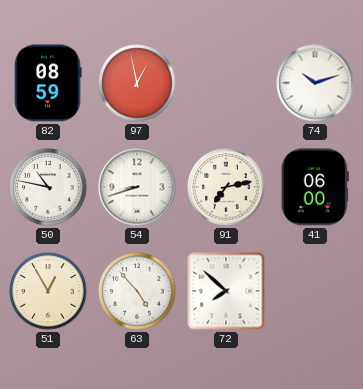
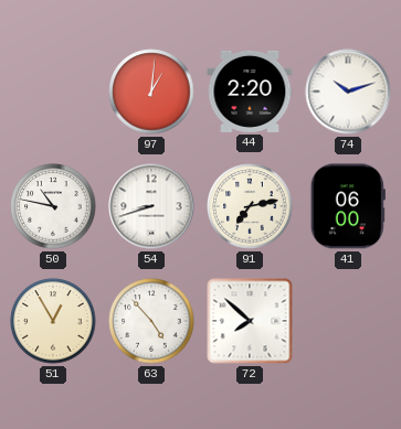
82: 08:59 -> none (48, 83)
97: 12:58 -> 1:01 (151, 92)
44: none -> 2:20 (250, 92)
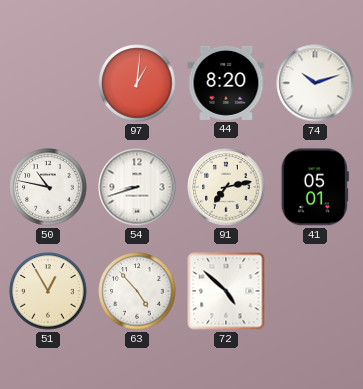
44: 2:20 -> 8:20 (226, 83)
41: 06:00 -> 05:01 (315, 187)
72: 7:52 -> 4:52 (226, 291)
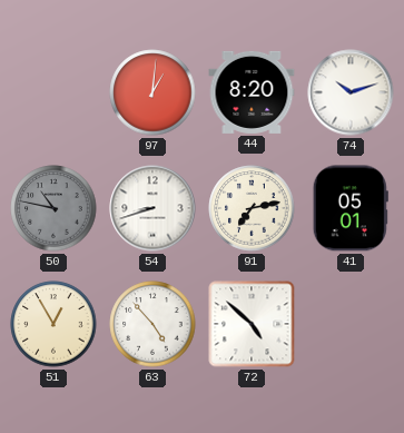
50 dial: white -> grey (53, 208)
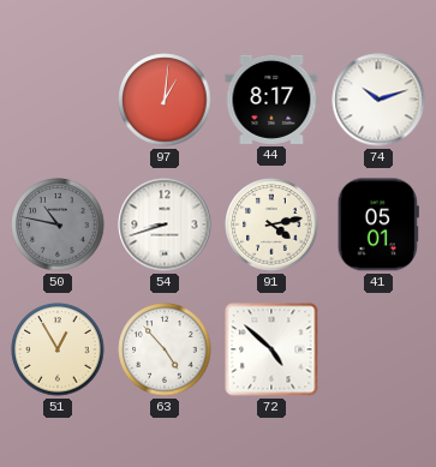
44: 8:20 -> 8:17 (271, 100)
91: 7:13 -> 4:13 (271, 224)
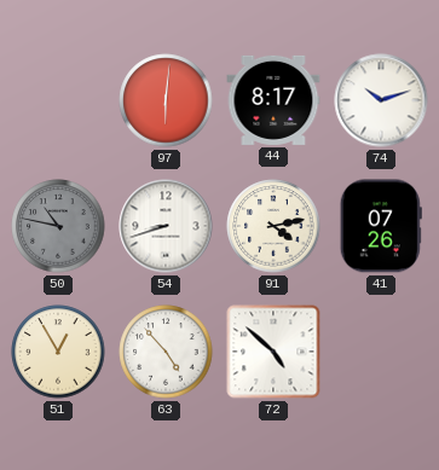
97: 1:01 -> 6:01 (166, 100)
41: 05:01 -> 07:26 (381, 226)
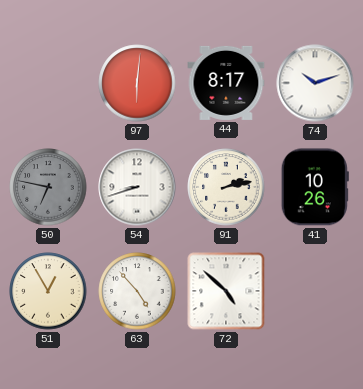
50: 10:47 -> 6:47 (48, 187)
91: 4:13 -> 2:13 (226, 187)
41: 07:26 -> 10:26 (315, 187)
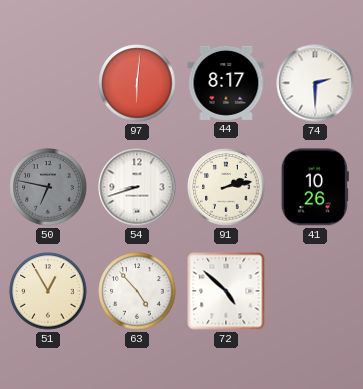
74: 10:12 -> 2:30 (315, 83)
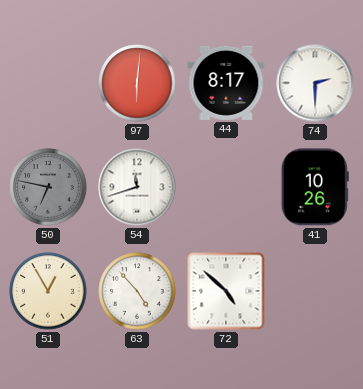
54: 8:42 -> 11:42 (137, 187)
91: 2:13 -> none (226, 187)
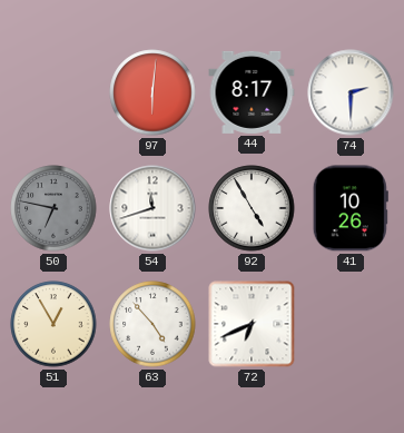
92: none -> 4:55 (252, 208)
72: 4:52 -> 6:41 (252, 324)
